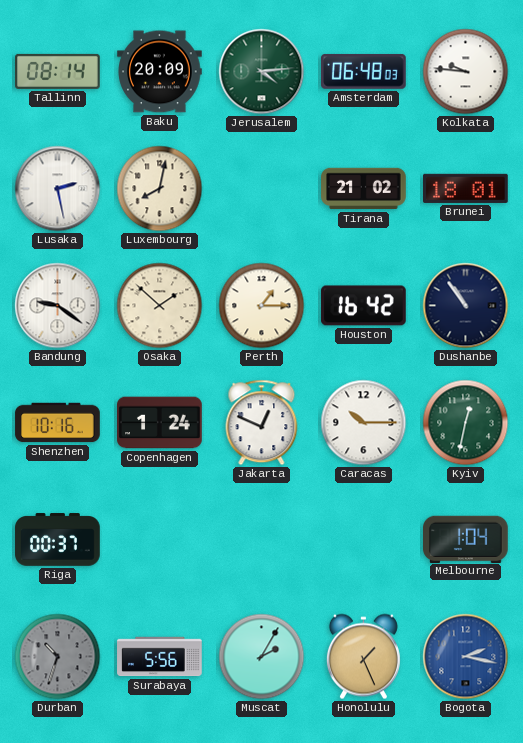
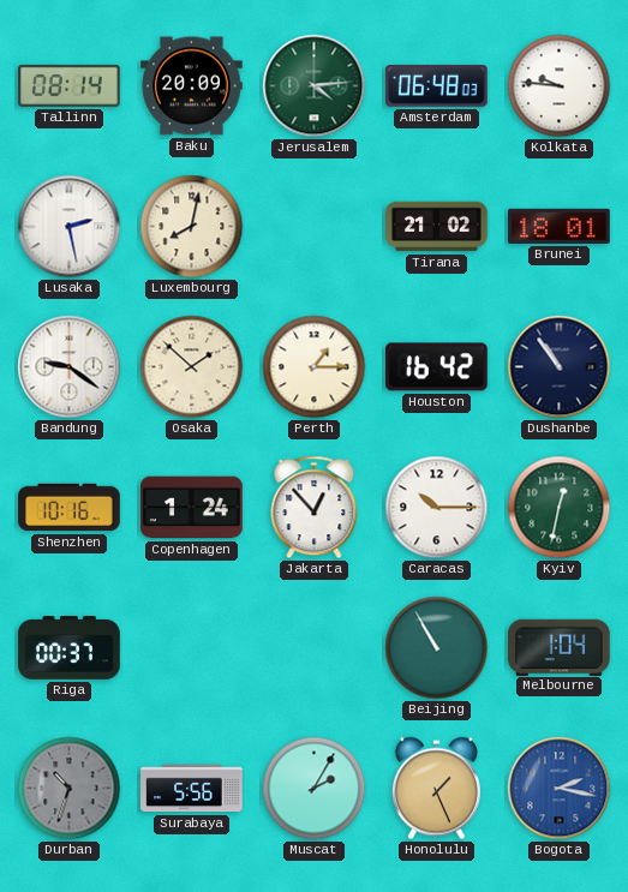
Jakarta: 12:49 -> 12:53 (315, 508)
Beijing: none -> 10:55 (437, 648)
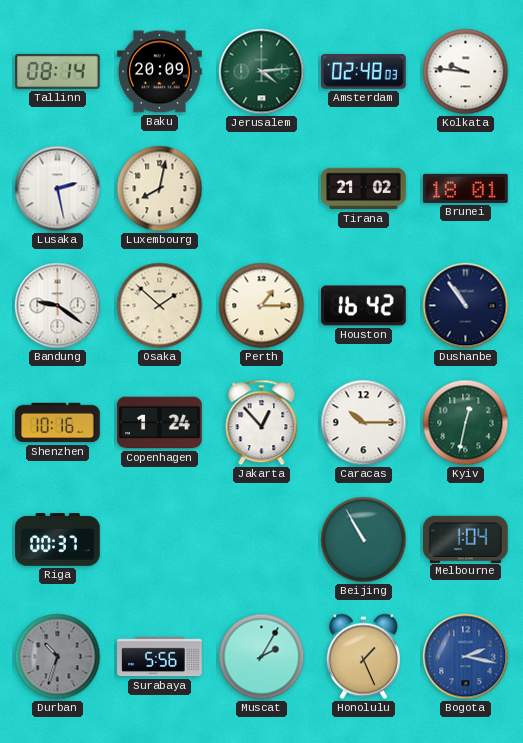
Amsterdam: 06:48 -> 02:48 (364, 72)
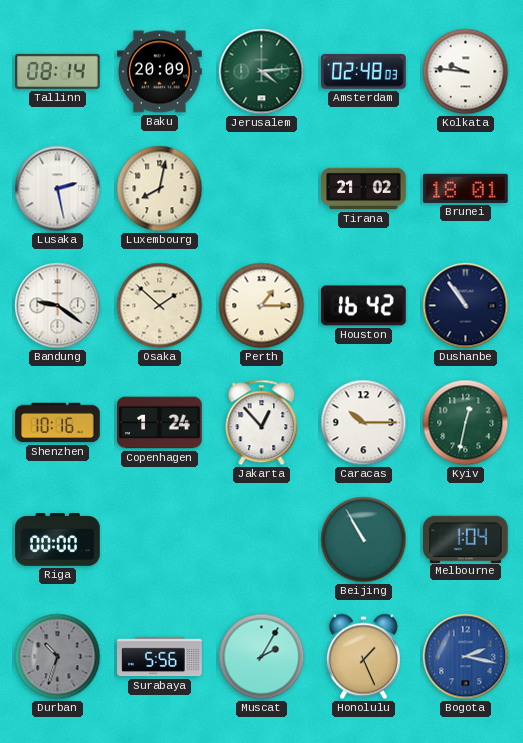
Riga: 00:37 -> 00:00 (58, 540)
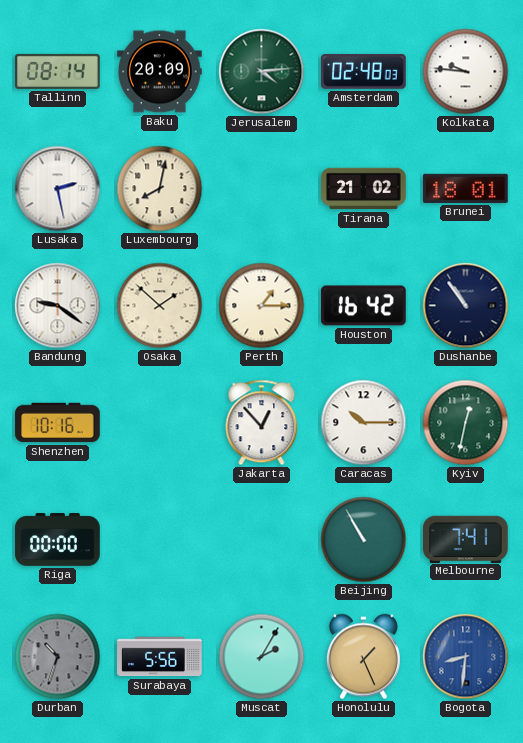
Copenhagen: 1:24 -> none (160, 423)
Melbourne: 1:04 -> 7:41 (466, 539)
Bogota: 2:17 -> 8:31 (466, 657)
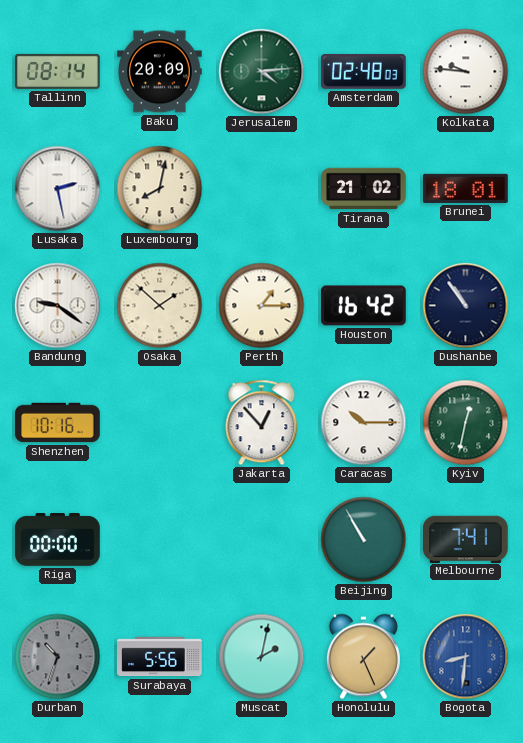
Muscat: 2:05 -> 2:02 (262, 657)
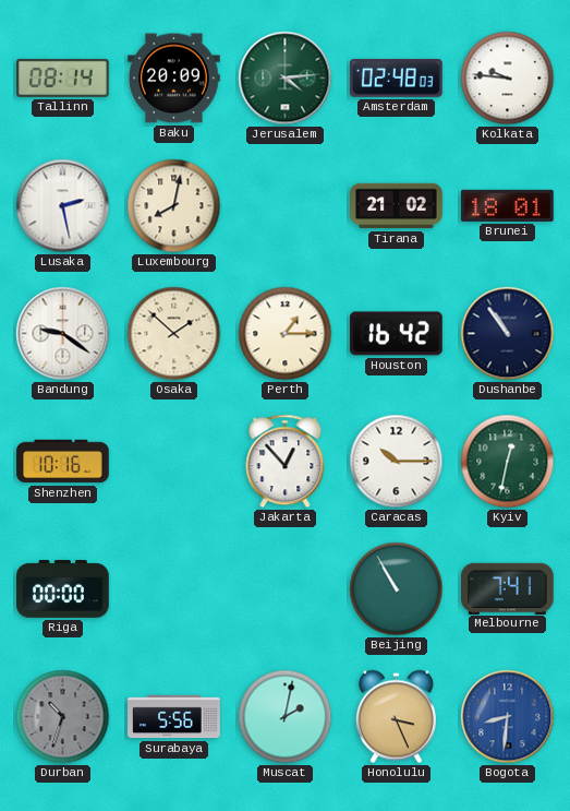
Honolulu: 1:26 -> 3:26 (396, 717)
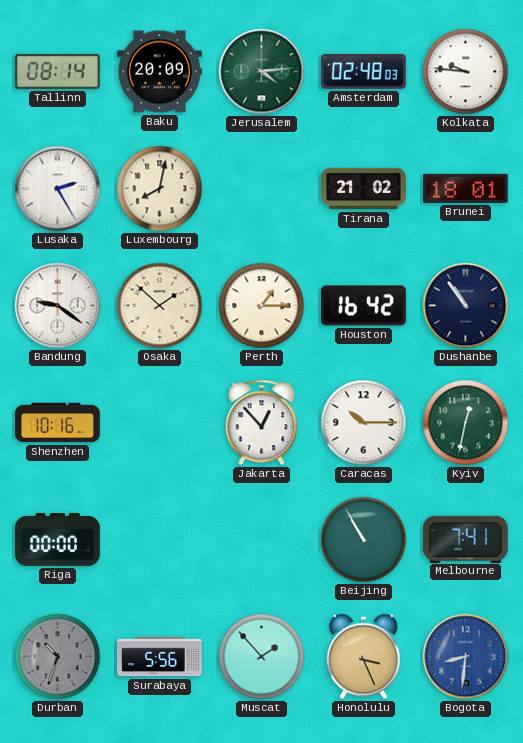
Lusaka: 2:28 -> 2:25 (58, 189)
Muscat: 2:02 -> 1:53 (262, 657)
